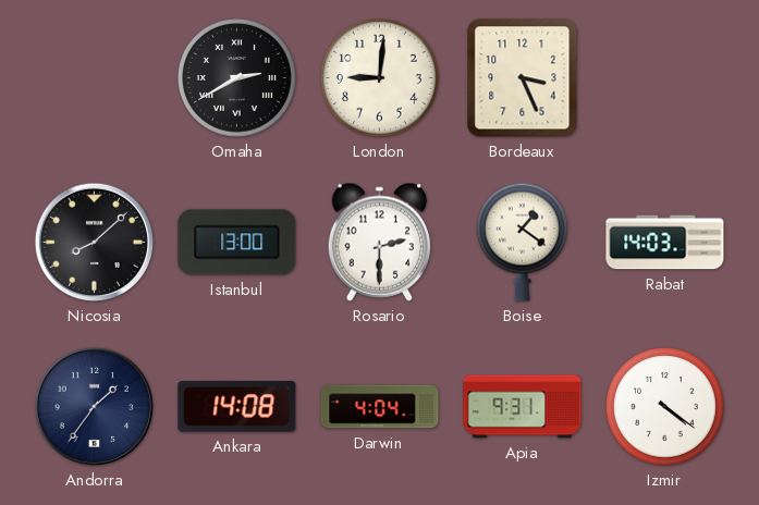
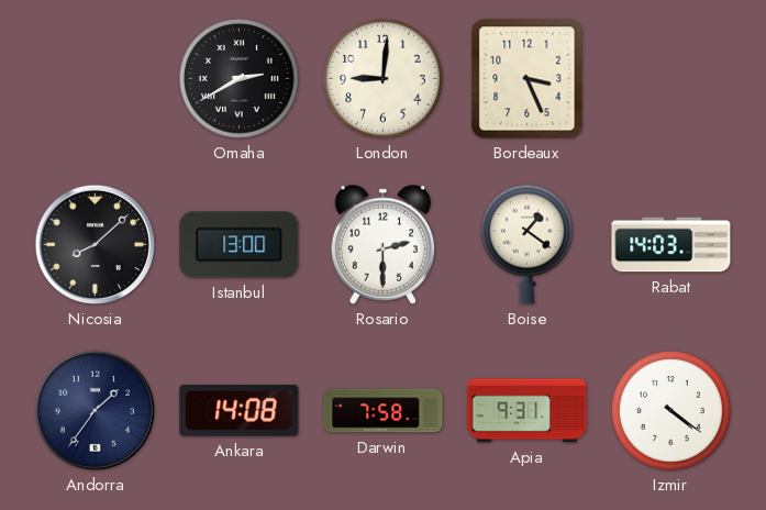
Darwin: 4:04 -> 7:58 (384, 411)
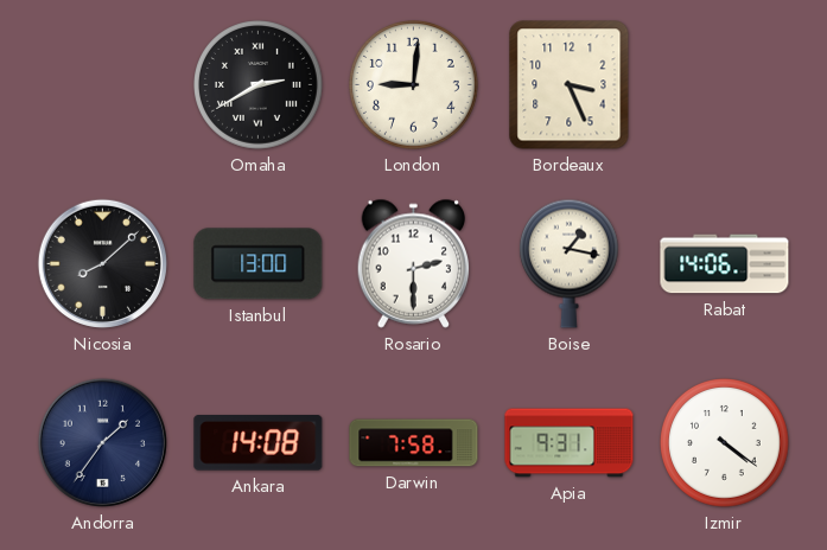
Boise: 1:21 -> 1:17 (568, 263)
Rabat: 14:03 -> 14:06 (725, 264)
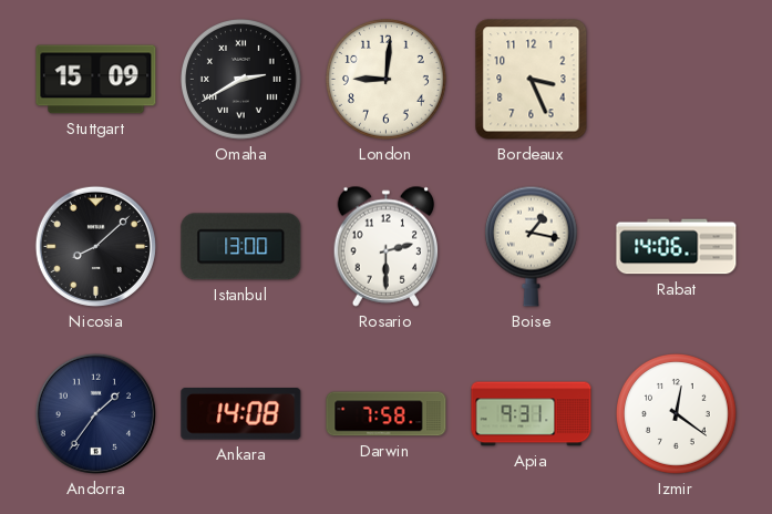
Stuttgart: none -> 15:09 (96, 80)
Izmir: 4:21 -> 12:21 (677, 414)
